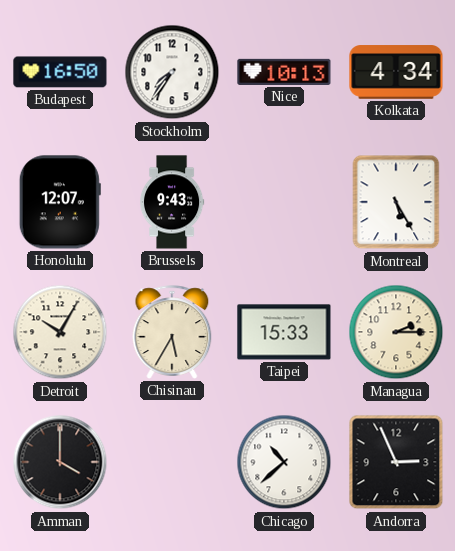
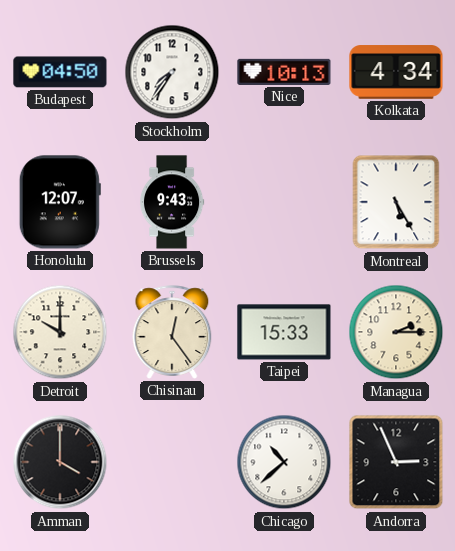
Budapest: 16:50 -> 04:50 (60, 72)
Detroit: 10:05 -> 10:00 (60, 332)
Chisinau: 5:35 -> 12:24 (172, 332)
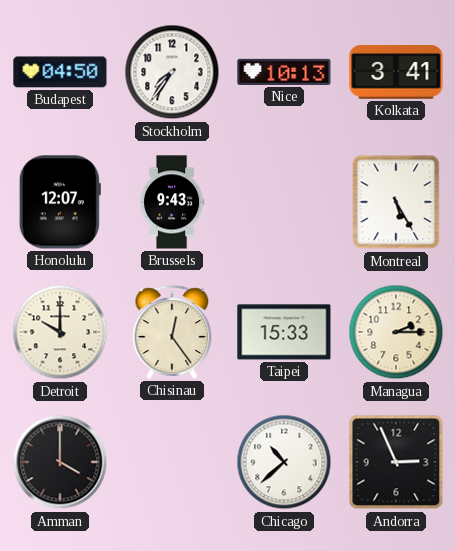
Kolkata: 4:34 -> 3:41 (396, 72)
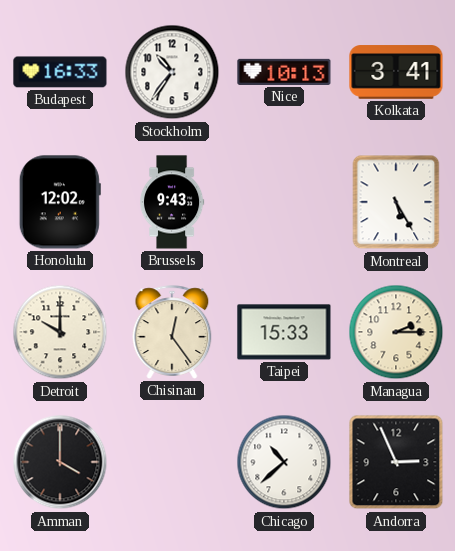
Budapest: 04:50 -> 16:33 (60, 72)
Stockholm: 7:36 -> 10:36 (172, 72)
Honolulu: 12:07 -> 12:02 (60, 202)
